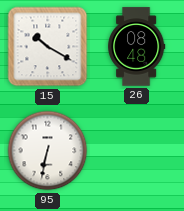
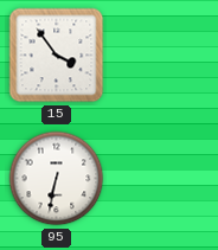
15: 10:20 -> 3:54 (57, 56)
26: 08:48 -> none (136, 47)
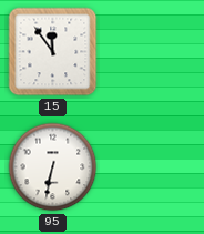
15: 3:54 -> 11:54 (53, 52)
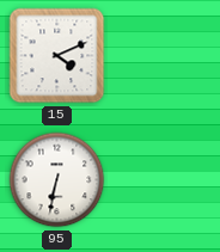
15: 11:54 -> 4:11 (57, 56)
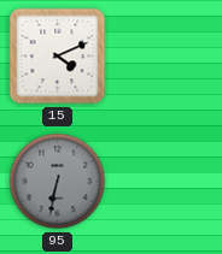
95 dial: white -> grey (58, 182)
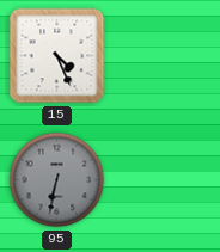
15: 4:11 -> 4:26 (57, 56)
